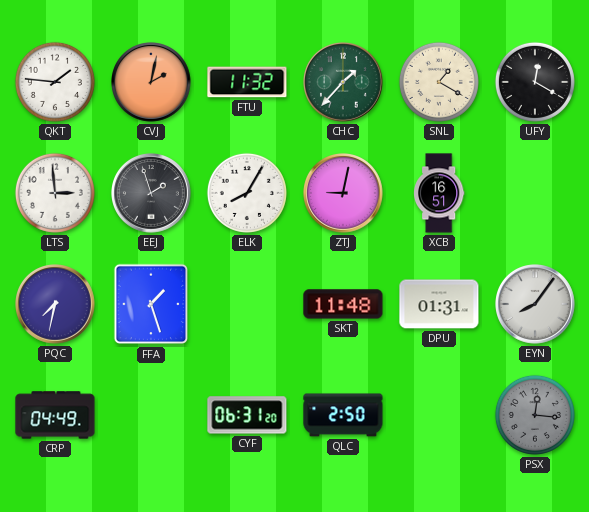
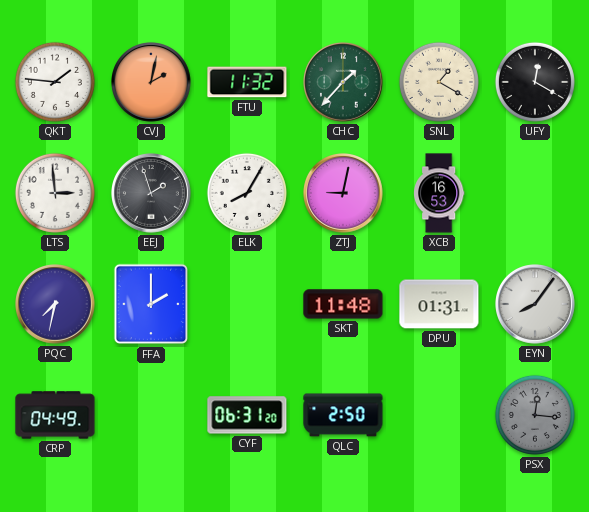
XCB: 16:51 -> 16:53 (439, 193)
FFA: 1:27 -> 2:00 (151, 304)
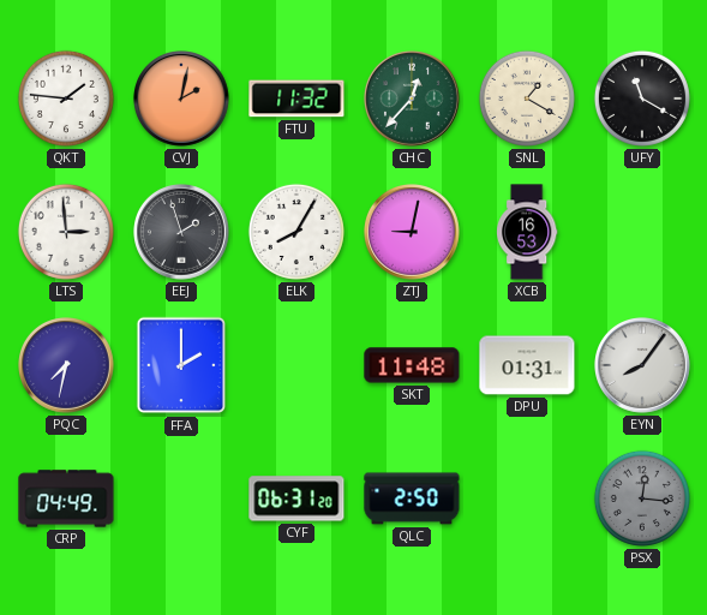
CHC: 1:37 -> 12:37 (413, 100)
UFY: 12:20 -> 11:20 (642, 98)
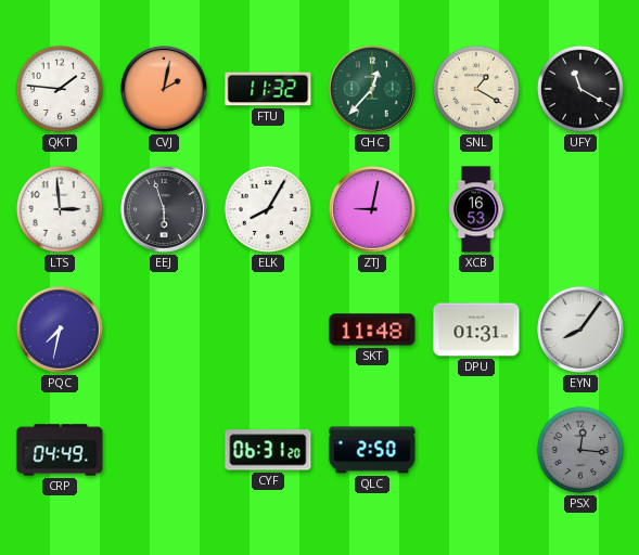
EEJ: 1:57 -> 5:57 (165, 210)
FFA: 2:00 -> none (181, 365)
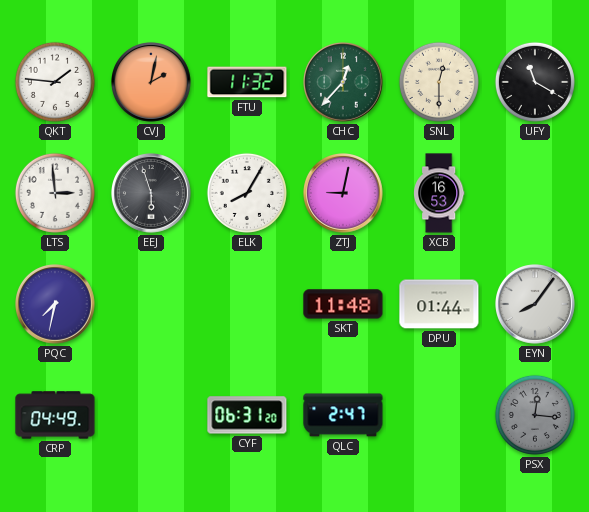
SNL: 1:20 -> 12:30 (439, 82)
DPU: 01:31 -> 01:44 (439, 304)
QLC: 2:50 -> 2:47 (343, 415)
